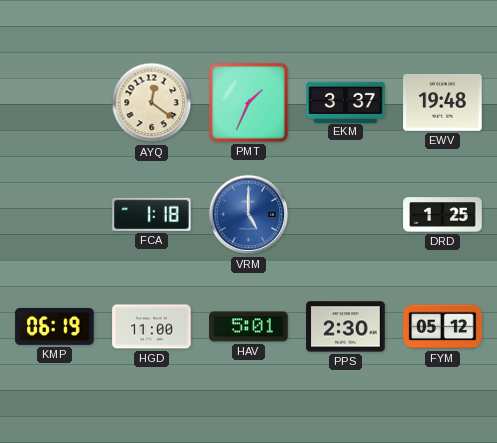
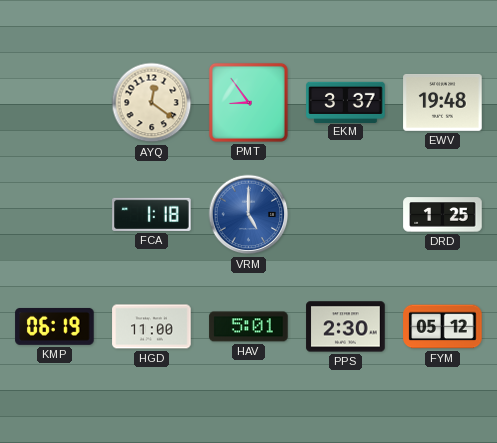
PMT: 1:34 -> 8:54 (248, 102)
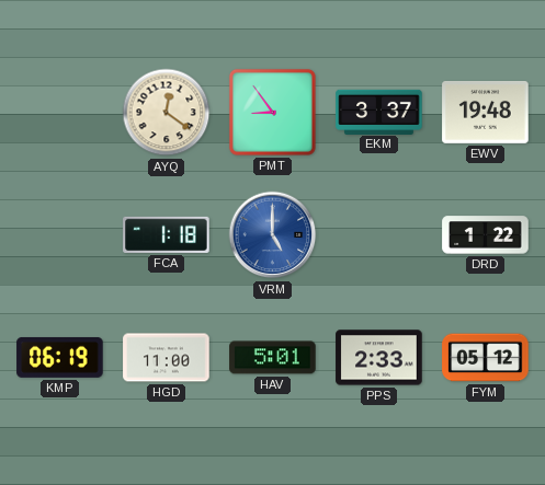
DRD: 1:25 -> 1:22 (486, 235)
PPS: 2:30 -> 2:33 (379, 358)
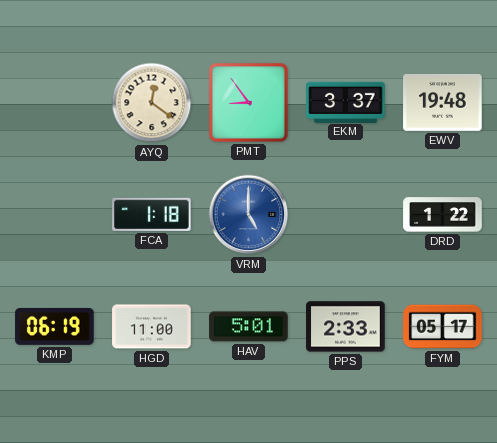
FYM: 05:12 -> 05:17 (443, 327)
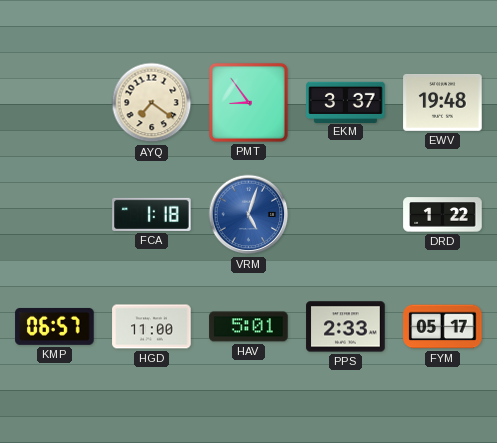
AYQ: 12:21 -> 7:21 (152, 103)
VRM: 5:00 -> 5:03 (249, 215)
KMP: 06:19 -> 06:57 (55, 326)
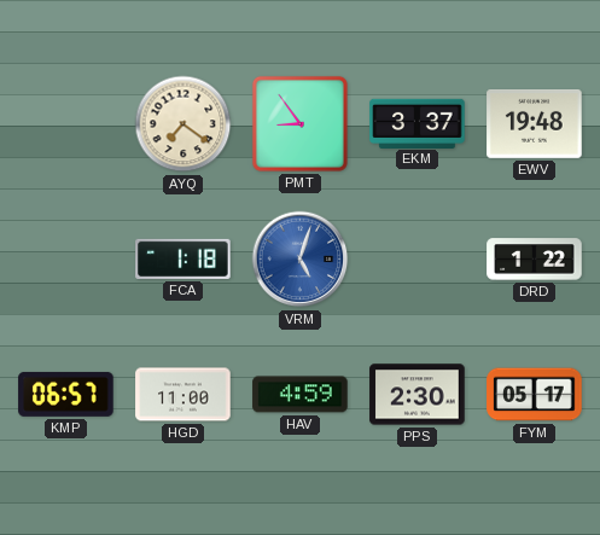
HAV: 5:01 -> 4:59 (301, 395)
PPS: 2:33 -> 2:30 (418, 395)
